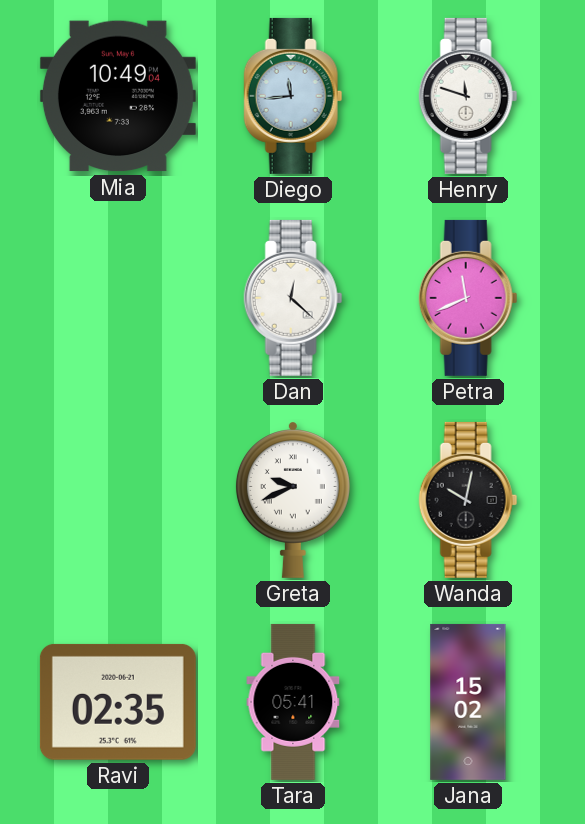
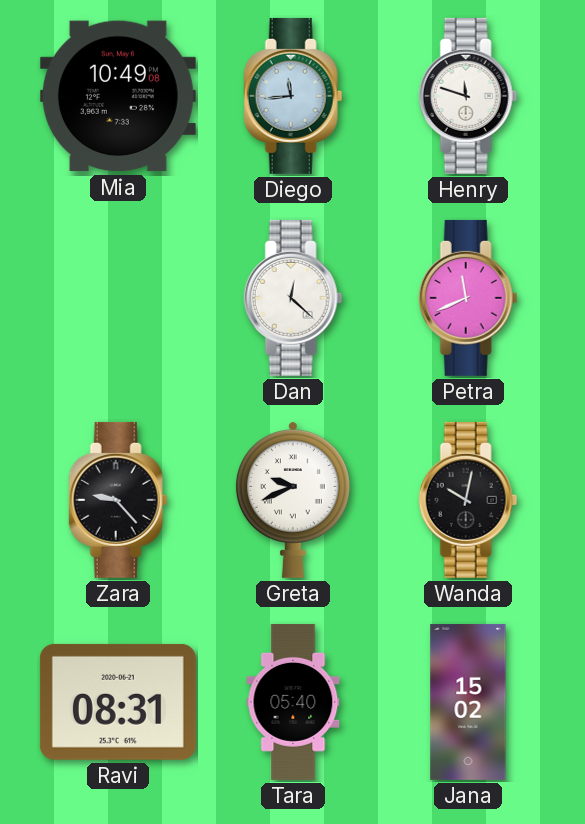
Mia: 10:49:04 -> 10:49:08 (118, 96)
Zara: none -> 9:23 (118, 500)
Ravi: 02:35 -> 08:31 (118, 702)
Tara: 05:41 -> 05:40 (293, 702)
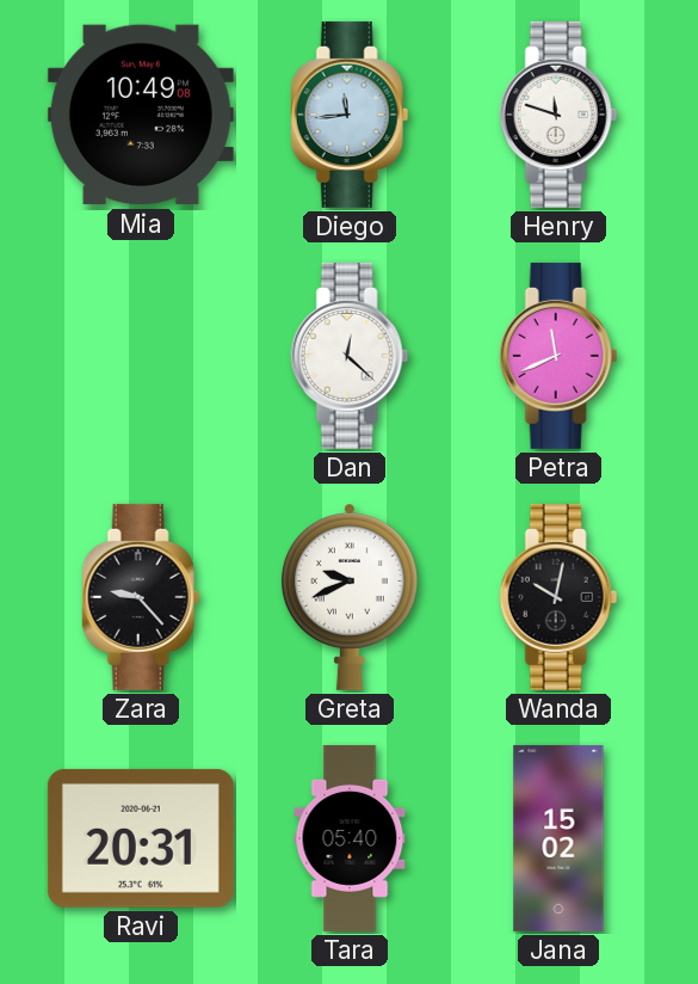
Ravi: 08:31 -> 20:31 (141, 838)
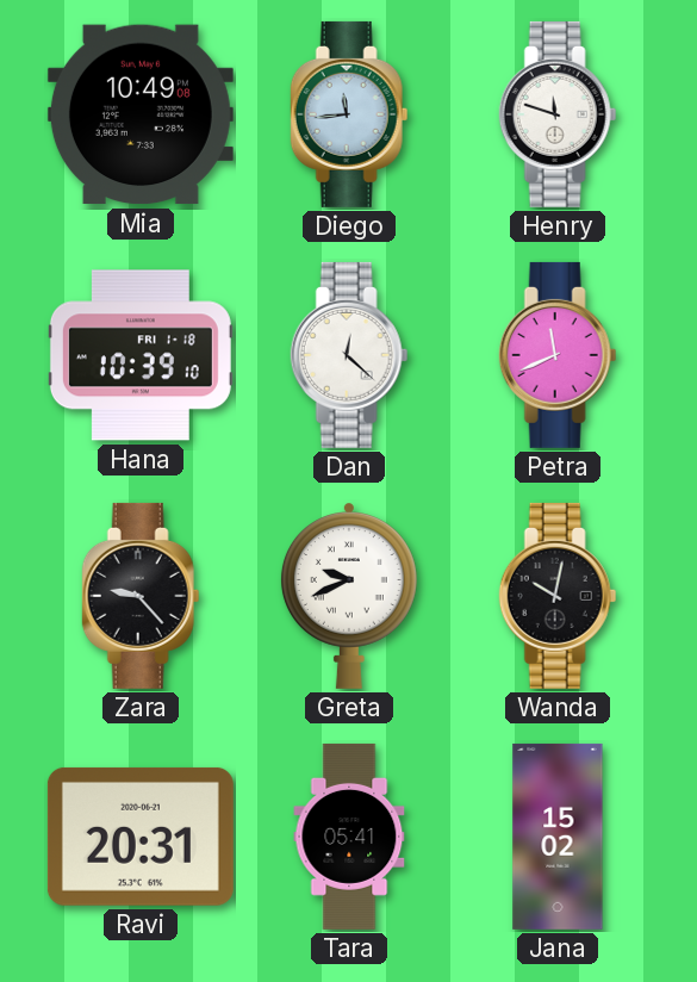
Hana: none -> 10:39 (141, 355)
Tara: 05:40 -> 05:41 (349, 837)
